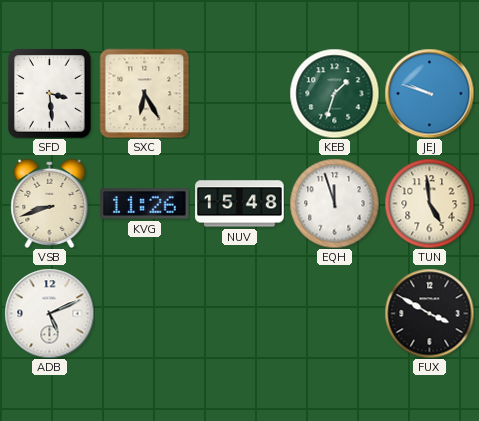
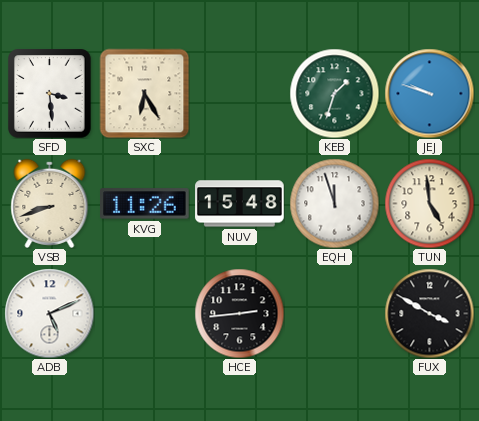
HCE: none -> 2:44 (239, 313)
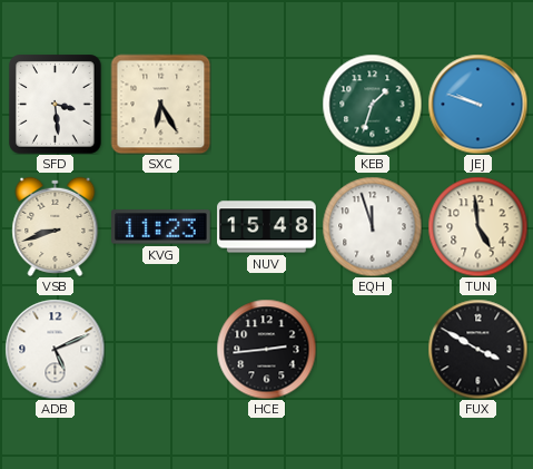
KVG: 11:26 -> 11:23 (161, 227)
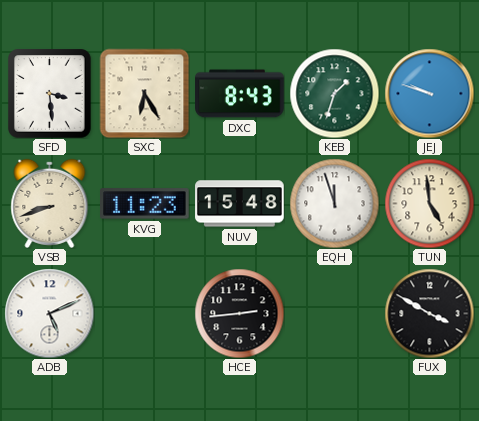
DXC: none -> 8:43 (240, 94)
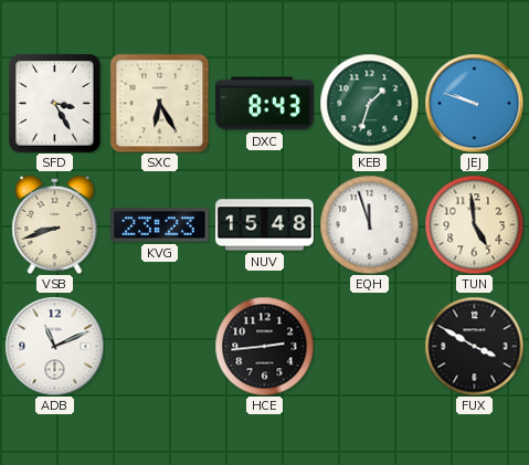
SFD: 3:29 -> 3:25 (55, 104)
KVG: 11:23 -> 23:23 (160, 225)
ADB: 5:11 -> 11:11 (54, 346)
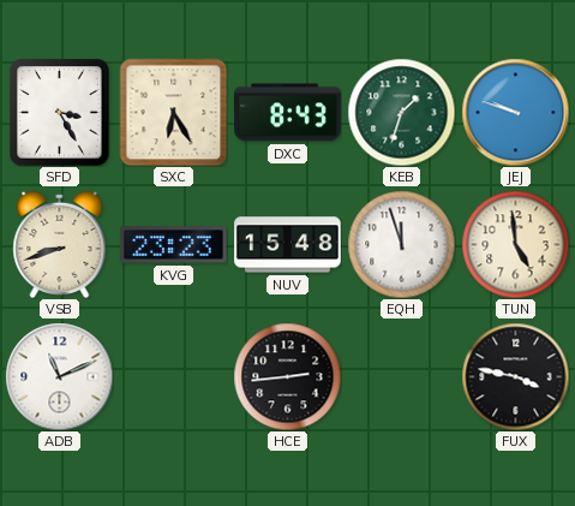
FUX: 3:50 -> 3:47 (515, 376)
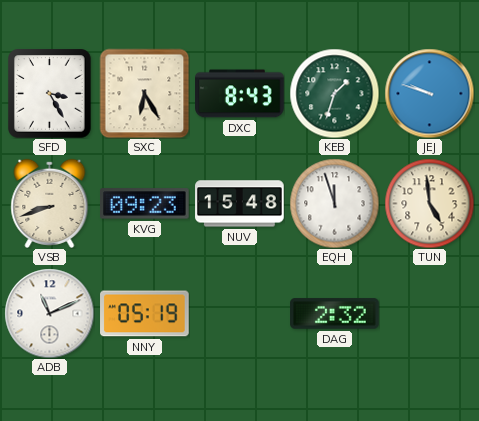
KVG: 23:23 -> 09:23 (145, 204)
NNY: none -> 05:19 (145, 314)
HCE: 2:44 -> none (287, 376)
DAG: none -> 2:32 (335, 314)
FUX: 3:47 -> none (515, 376)
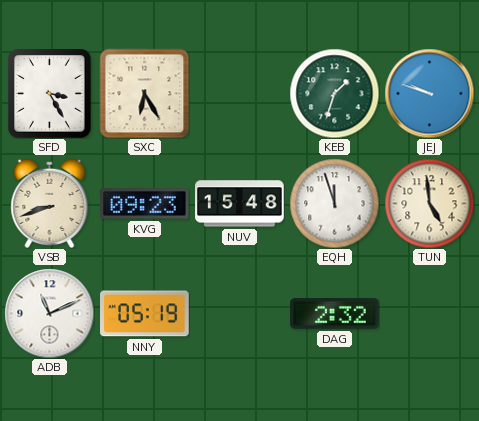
DXC: 8:43 -> none (240, 94)
